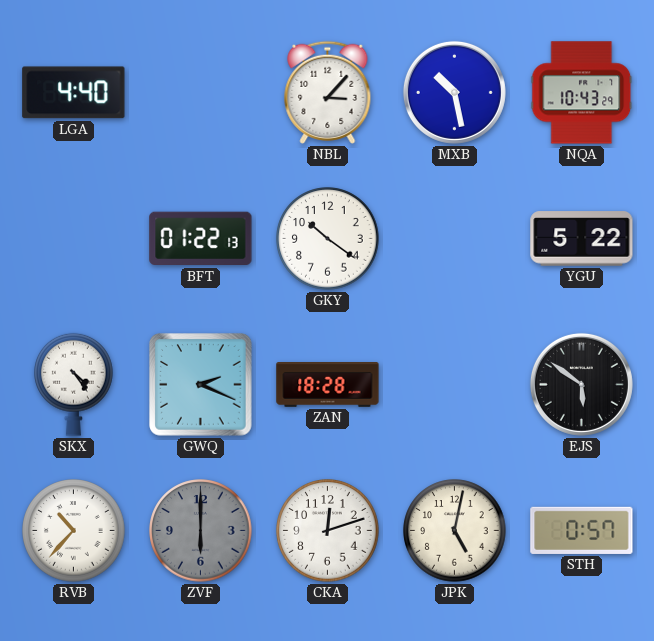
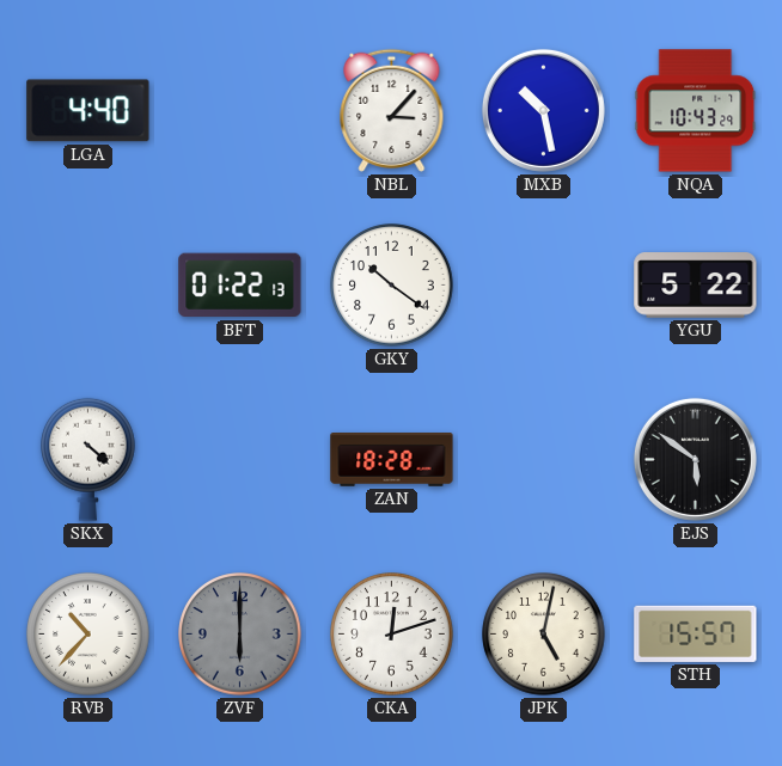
SKX: 4:24 -> 4:22 (88, 459)
GWQ: 2:19 -> none (201, 385)
STH: 0:57 -> 15:57 (696, 633)
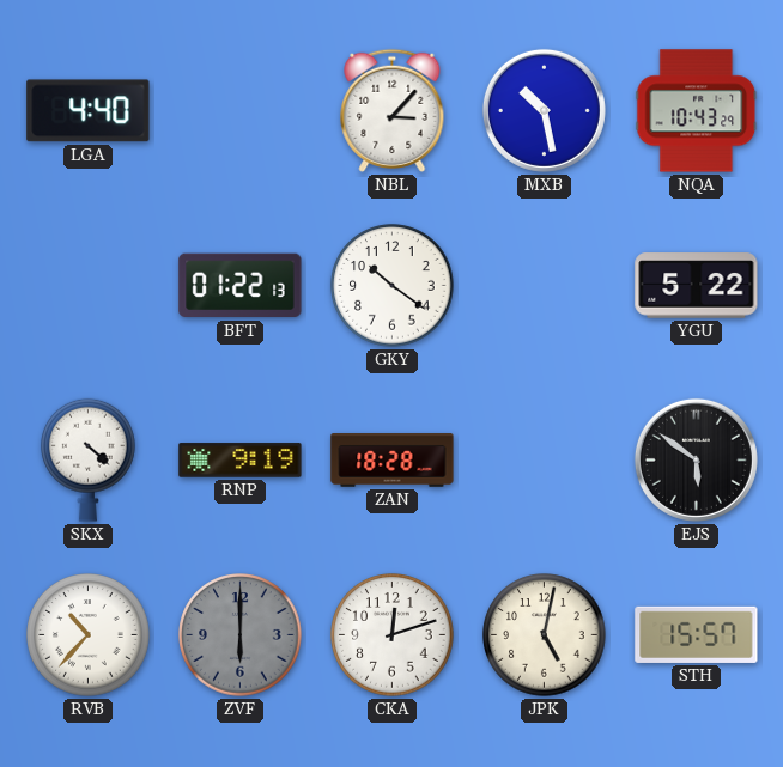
RNP: none -> 9:19 (241, 461)
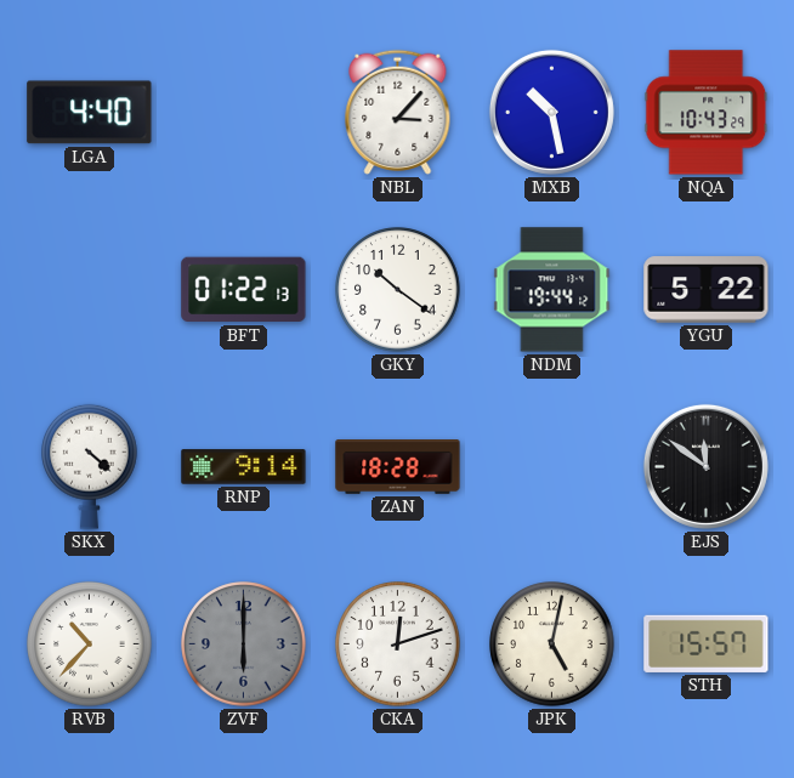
NDM: none -> 19:44 (552, 290)
RNP: 9:19 -> 9:14 (244, 467)
EJS: 5:51 -> 11:51 (705, 466)
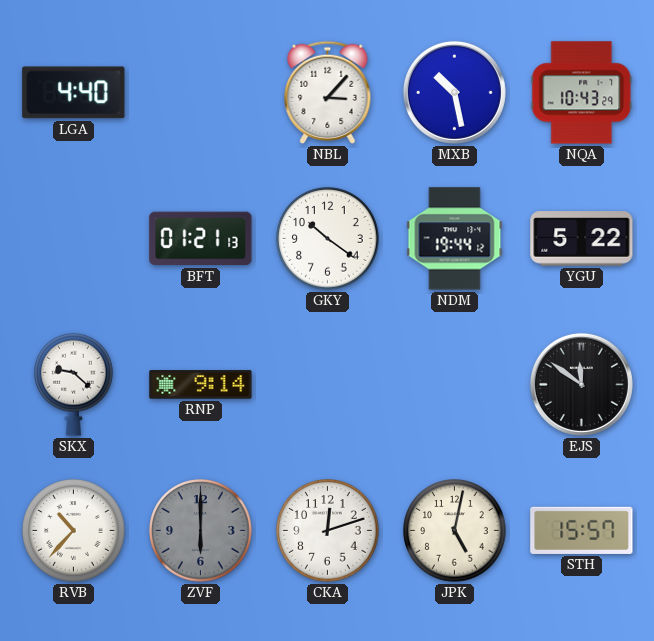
BFT: 01:22 -> 01:21 (201, 239)
SKX: 4:22 -> 9:22 (74, 384)
ZAN: 18:28 -> none (398, 467)
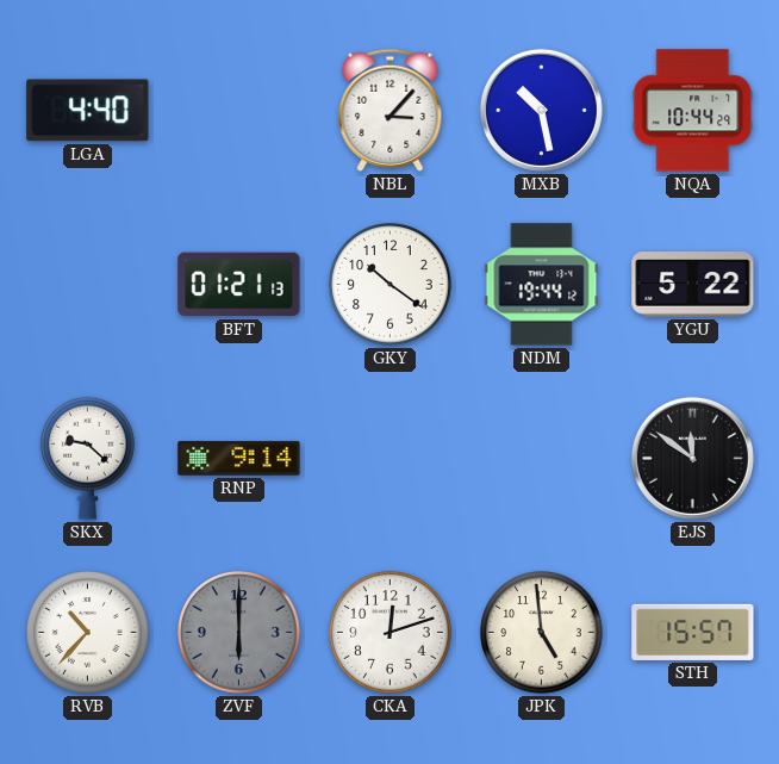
NQA: 10:43 -> 10:44 (693, 111)
JPK: 5:02 -> 4:59 (542, 633)
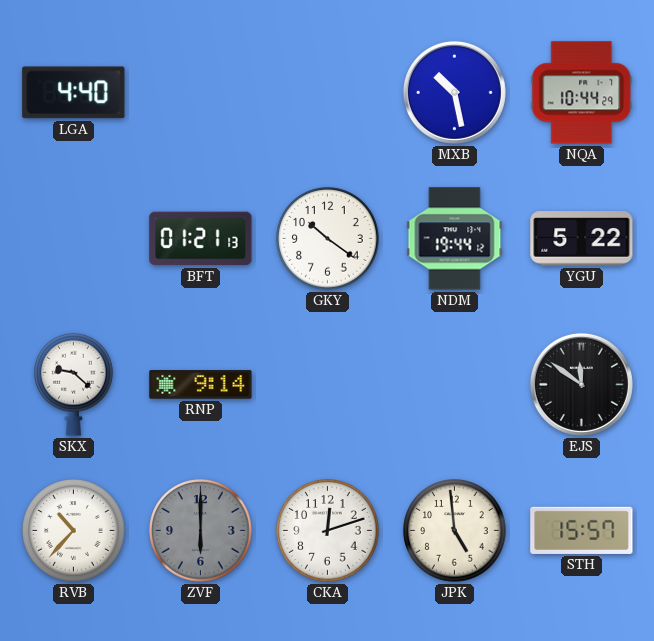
NBL: 3:07 -> none (391, 110)
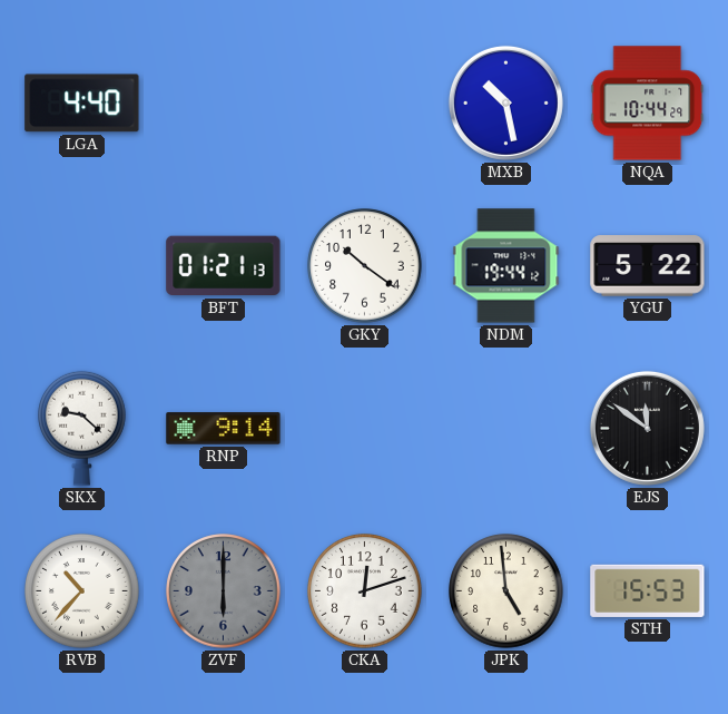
STH: 15:57 -> 15:53 (648, 590)
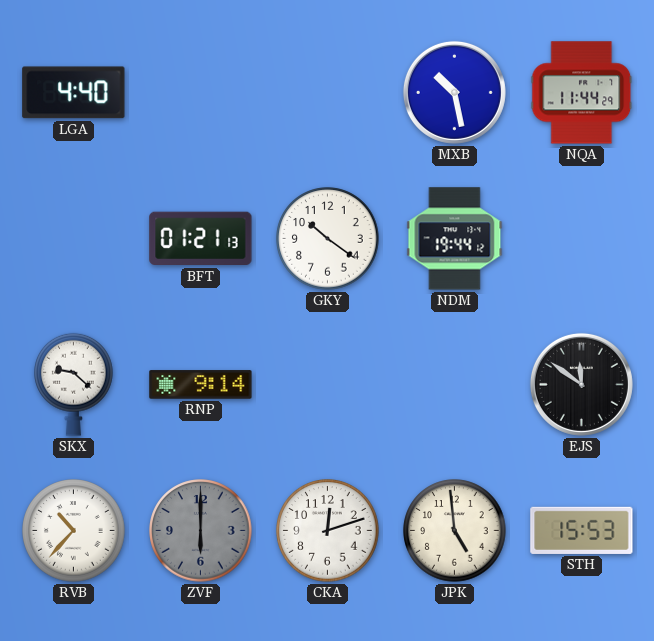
NQA: 10:44 -> 11:44 (582, 93)
YGU: 5:22 -> none (648, 266)
